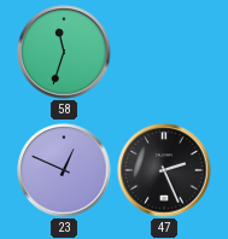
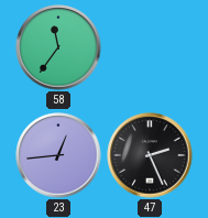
58: 11:33 -> 11:36 (58, 47)
23: 12:49 -> 12:44 (58, 155)
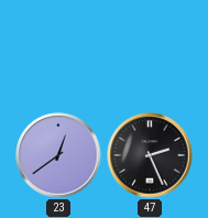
58: 11:36 -> none (58, 47)
23: 12:44 -> 12:39 (58, 155)
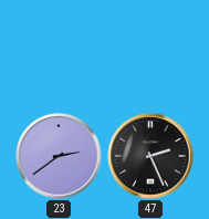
23: 12:39 -> 2:39 (59, 156)
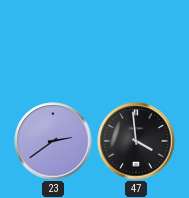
47: 2:26 -> 3:59 (136, 141)
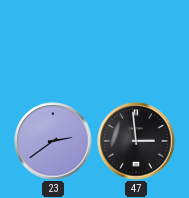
47: 3:59 -> 2:59 (136, 141)
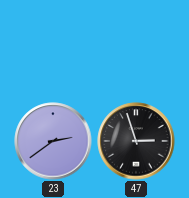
47: 2:59 -> 2:57 (136, 141)
